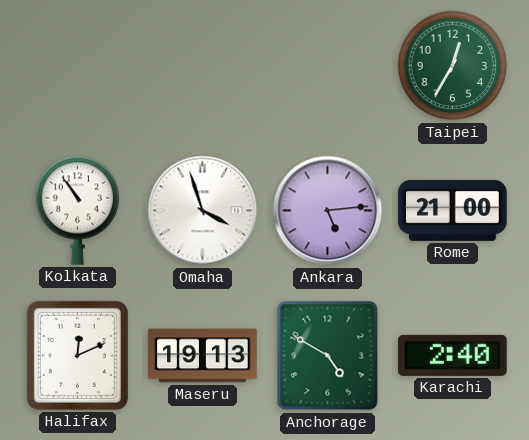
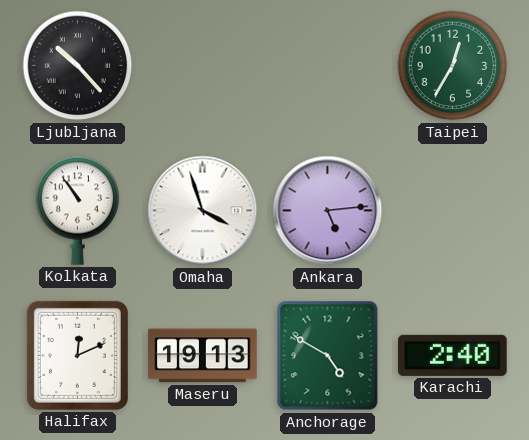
Ljubljana: none -> 10:23 (78, 66)
Rome: 21:00 -> none (453, 210)
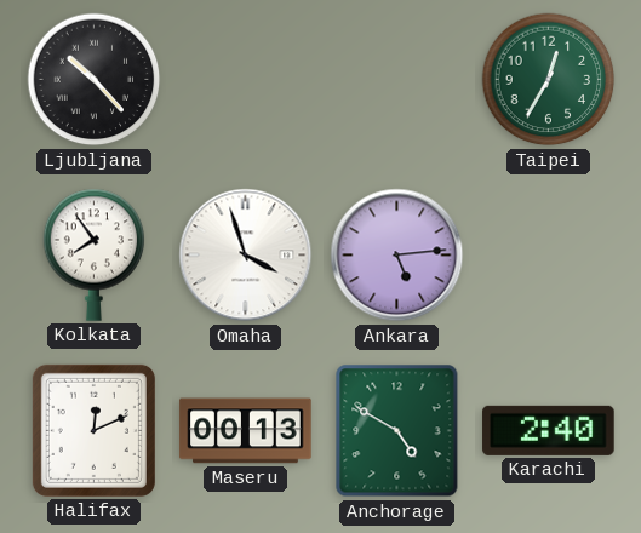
Kolkata: 10:54 -> 7:54 (95, 254)
Maseru: 19:13 -> 00:13 (246, 431)
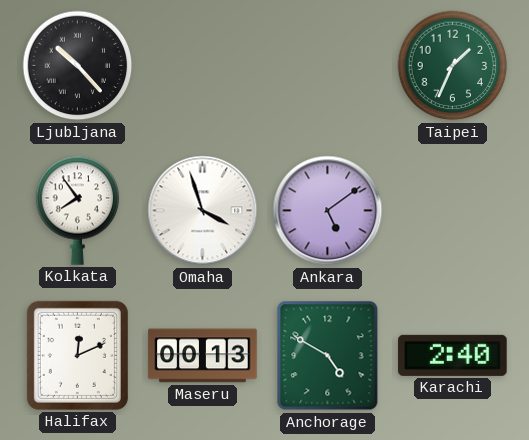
Taipei: 12:35 -> 1:34 (453, 66)
Ankara: 5:14 -> 5:09 (328, 211)
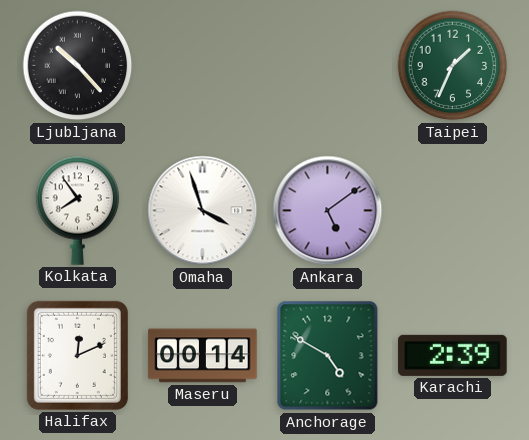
Maseru: 00:13 -> 00:14 (203, 356)
Karachi: 2:40 -> 2:39 (453, 355)
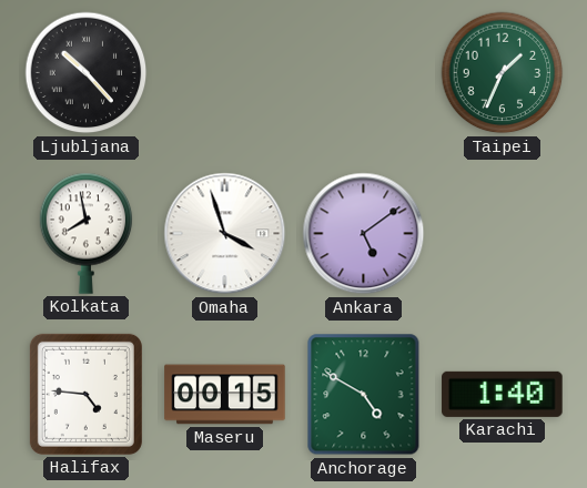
Kolkata: 7:54 -> 7:58 (87, 233)
Halifax: 12:11 -> 4:46 (85, 394)
Maseru: 00:14 -> 00:15 (225, 395)
Karachi: 2:39 -> 1:40 (503, 394)
